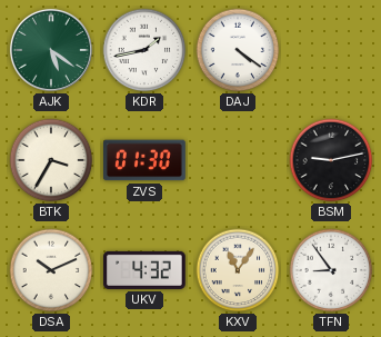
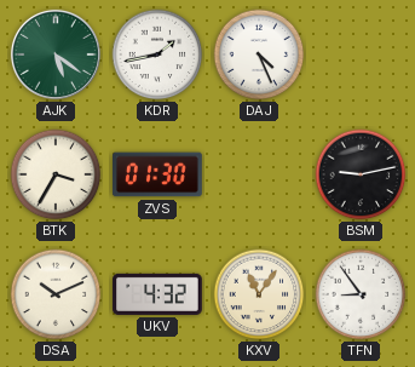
DAJ: 4:21 -> 4:26 (259, 55)
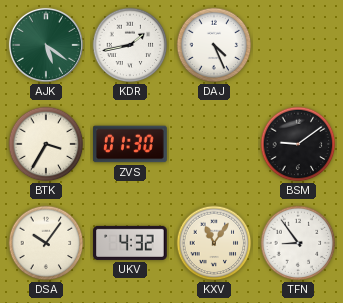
BSM: 9:13 -> 9:09 (298, 144)
DSA: 10:11 -> 10:06 (46, 243)
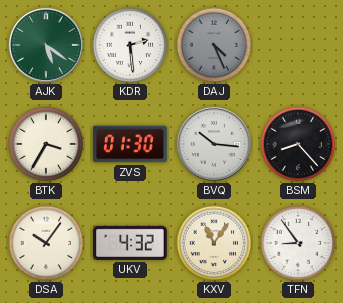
KDR: 1:43 -> 2:29 (130, 45)
DAJ dial: white -> grey (214, 45)
BVQ: none -> 10:16 (214, 144)
BSM: 9:09 -> 8:23 (298, 144)
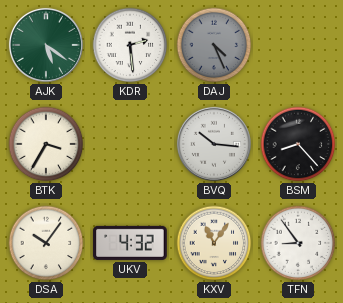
ZVS: 01:30 -> none (131, 144)
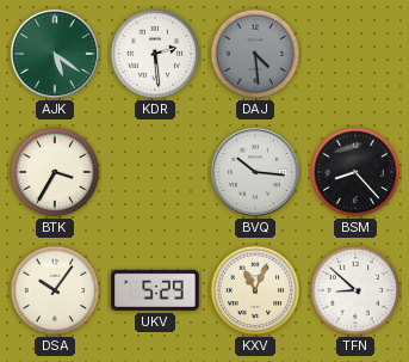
DAJ: 4:26 -> 4:29 (255, 54)
UKV: 4:32 -> 5:29 (155, 290)
KXV: 11:06 -> 11:04 (255, 290)
TFN: 8:54 -> 8:52 (355, 290)
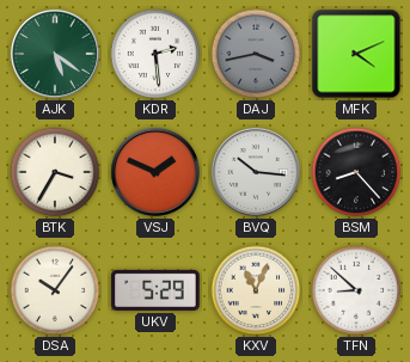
DAJ: 4:29 -> 3:43 (256, 54)
MFK: none -> 4:11 (356, 54)
VSJ: none -> 1:49 (155, 172)
